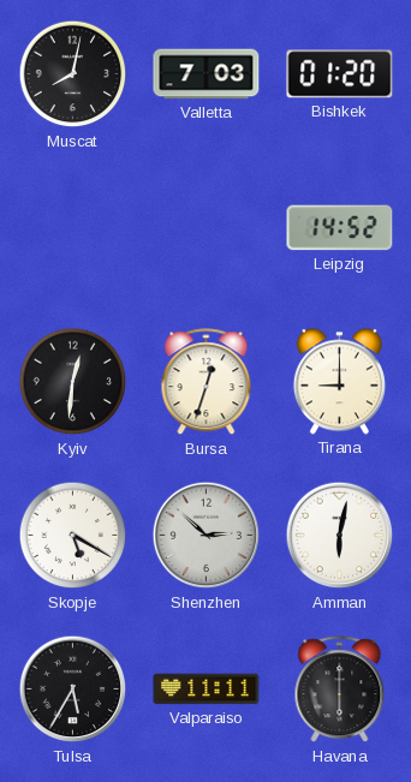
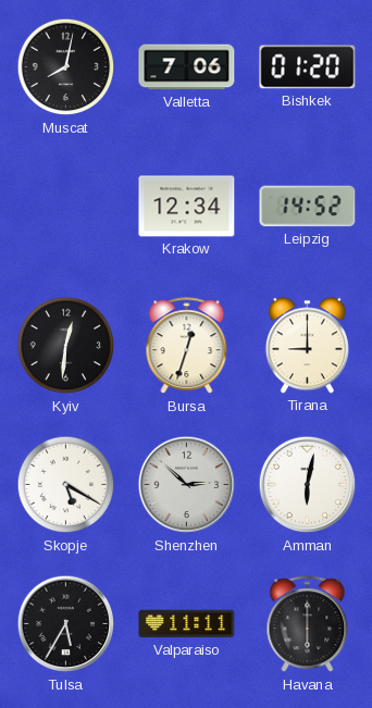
Valletta: 7:03 -> 7:06 (187, 67)
Krakow: none -> 12:34 (187, 207)
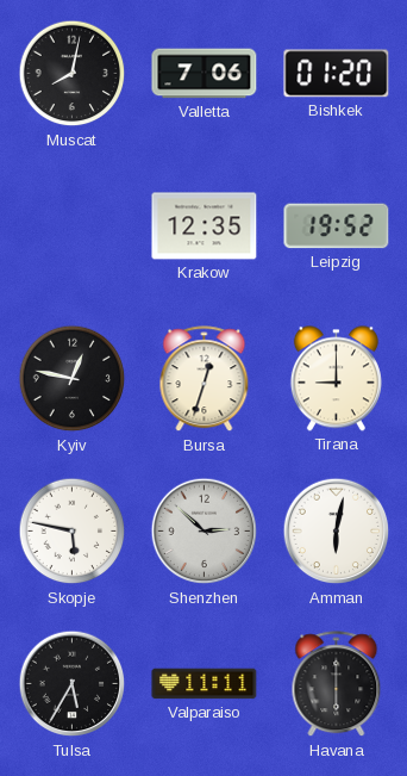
Krakow: 12:34 -> 12:35 (205, 226)
Leipzig: 14:52 -> 19:52 (337, 226)
Kyiv: 12:31 -> 12:47 (73, 379)
Skopje: 5:20 -> 5:47 (73, 532)
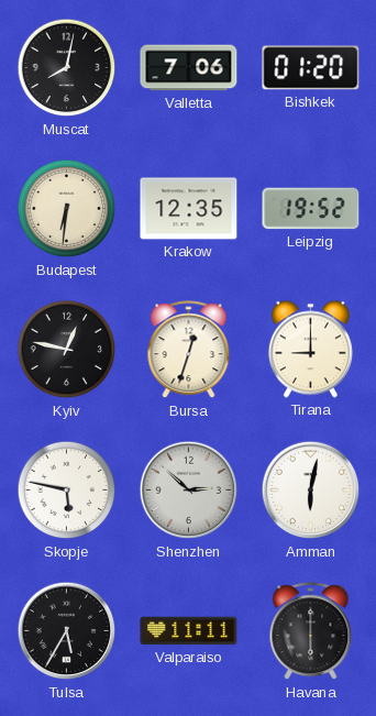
Budapest: none -> 6:31 (67, 209)
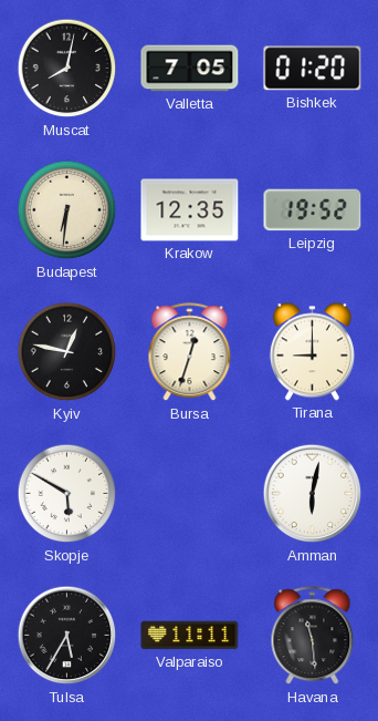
Valletta: 7:06 -> 7:05 (190, 69)
Skopje: 5:47 -> 5:50 (67, 494)
Shenzhen: 2:52 -> none (189, 491)
Havana: 6:00 -> 11:29 (313, 636)
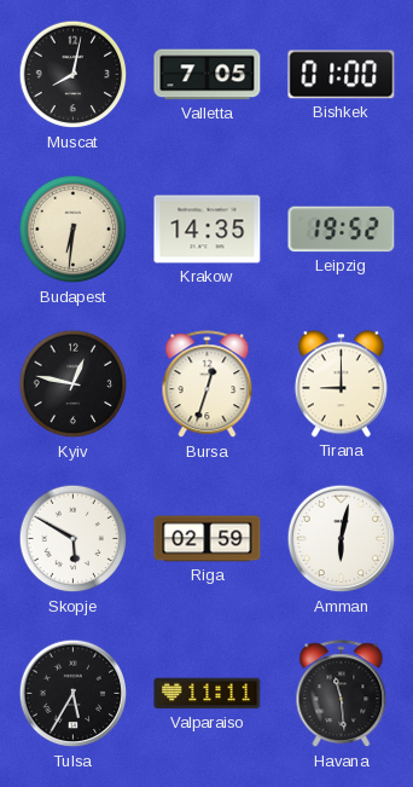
Bishkek: 01:20 -> 01:00 (342, 75)
Krakow: 12:35 -> 14:35 (208, 230)
Riga: none -> 02:59 (208, 539)
